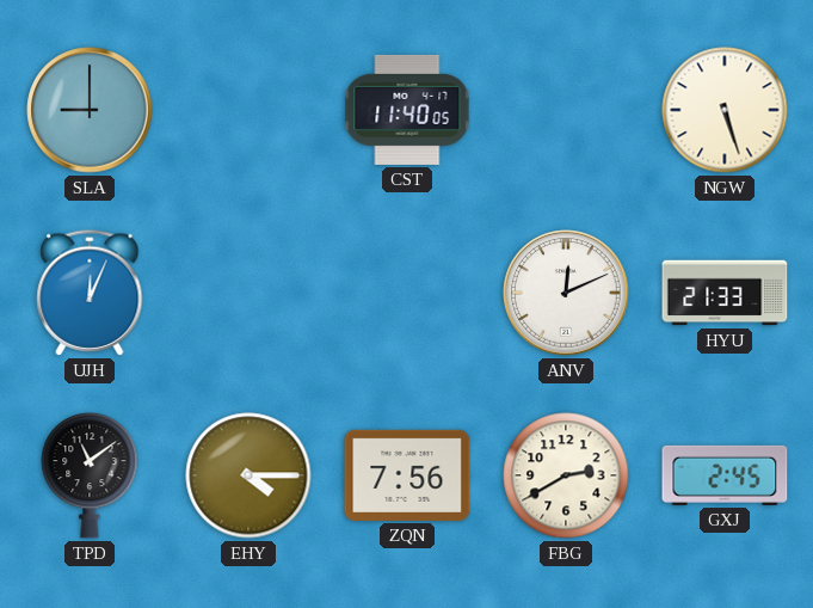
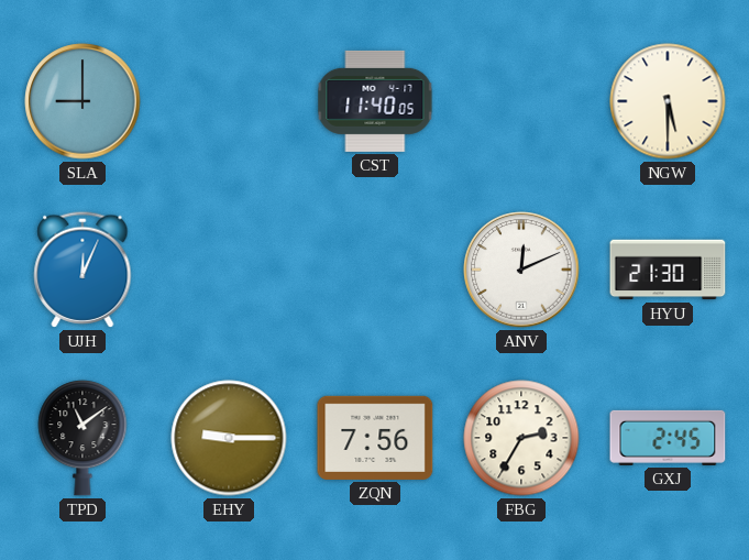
NGW: 5:27 -> 5:30 (668, 101)
HYU: 21:33 -> 21:30 (668, 270)
EHY: 4:15 -> 9:15 (229, 438)
FBG: 2:40 -> 2:35 (521, 438)
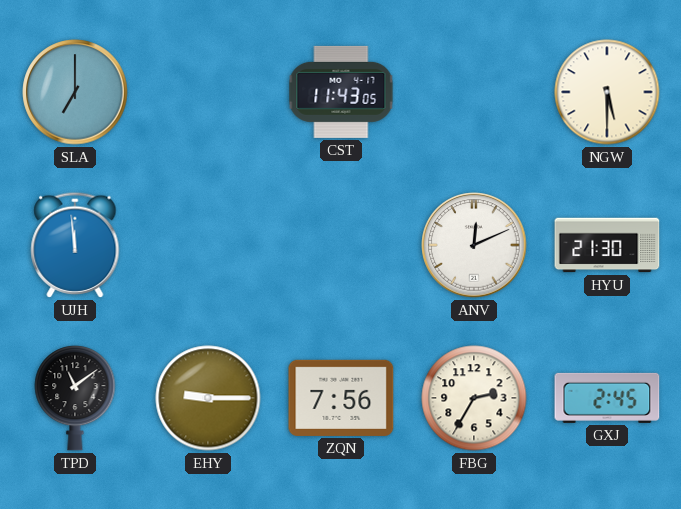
SLA: 9:00 -> 7:00 (75, 92)
CST: 11:40 -> 11:43 (341, 92)
UJH: 12:04 -> 11:59 (75, 245)
